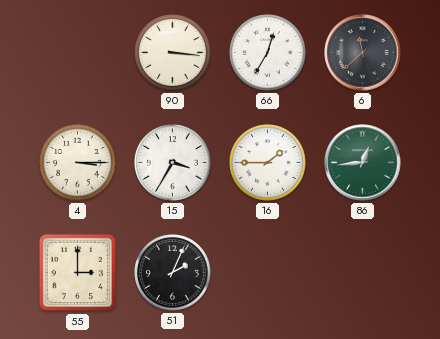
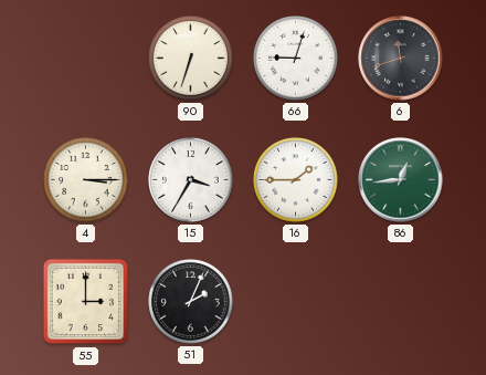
90: 3:16 -> 6:33 (191, 59)
66: 12:35 -> 9:03 (296, 59)
6: 11:38 -> 11:42 (401, 59)
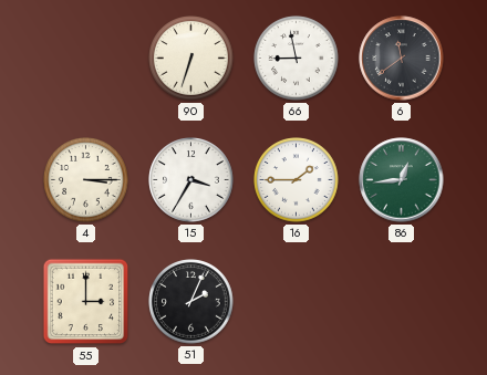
66: 9:03 -> 8:58 (297, 59)
6: 11:42 -> 11:39 (402, 59)
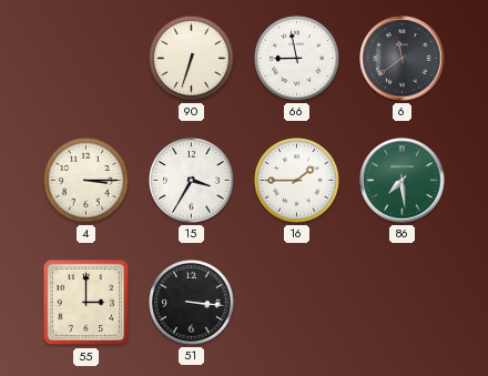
86: 12:44 -> 7:29 (403, 181)
51: 2:04 -> 3:16 (192, 303)
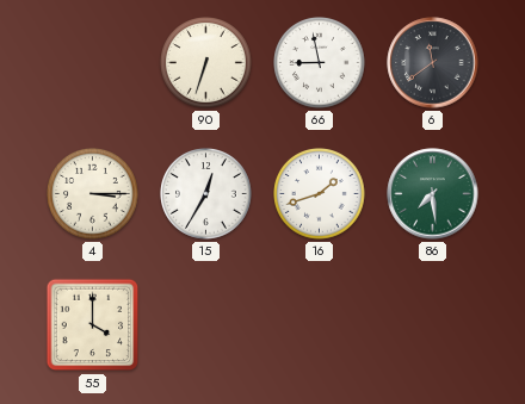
15: 3:35 -> 12:35 (206, 194)
16: 1:45 -> 1:42 (320, 194)
55: 3:00 -> 4:00 (93, 325)
51: 3:16 -> none (192, 303)
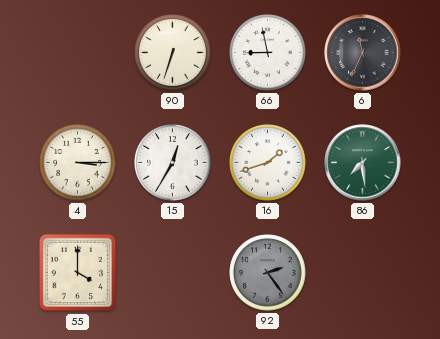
6: 11:39 -> 11:34 (363, 53)
92: none -> 2:24 (268, 273)
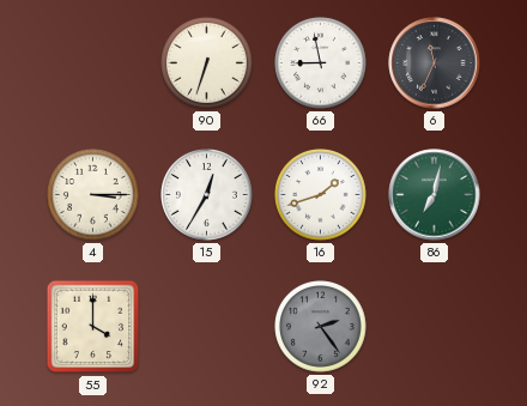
86: 7:29 -> 7:02 (435, 195)
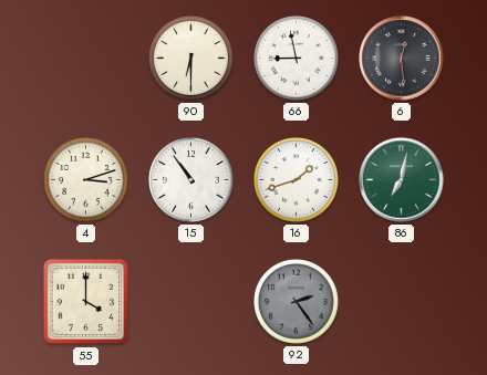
90: 6:33 -> 6:30 (191, 59)
6: 11:34 -> 12:29 (402, 59)
4: 3:15 -> 3:12 (86, 180)
15: 12:35 -> 10:54 (191, 180)
